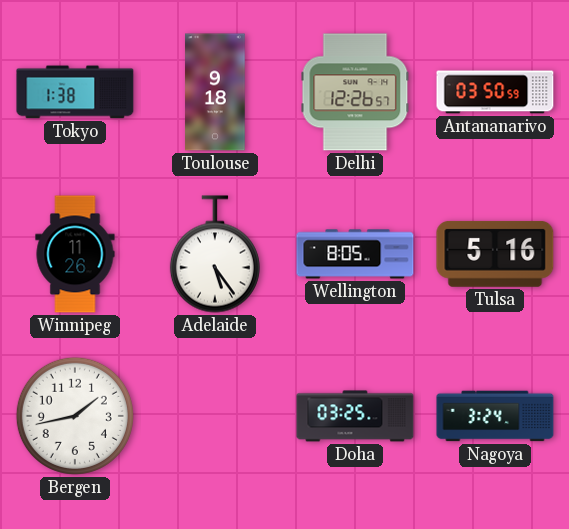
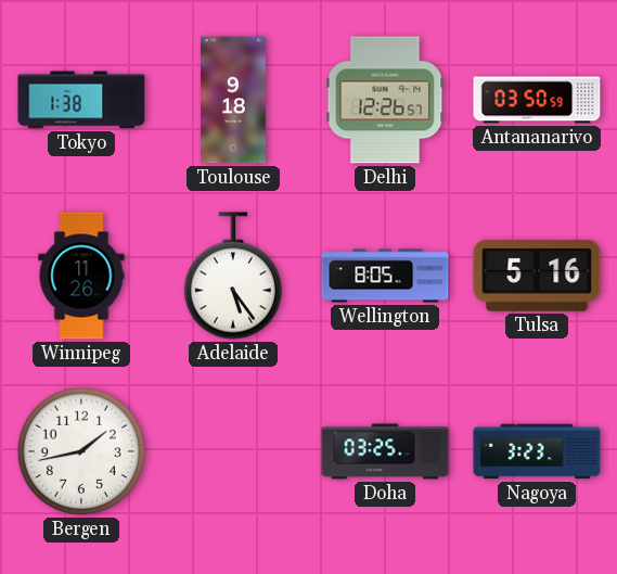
Nagoya: 3:24 -> 3:23 (537, 451)
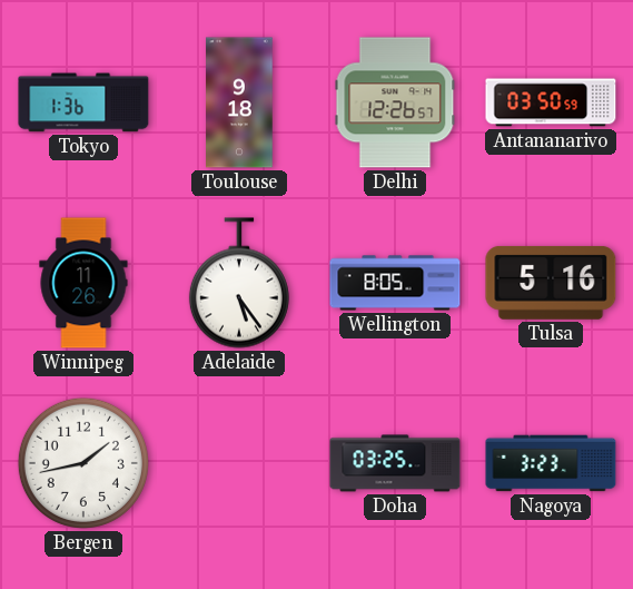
Tokyo: 1:38 -> 1:36 (83, 102)
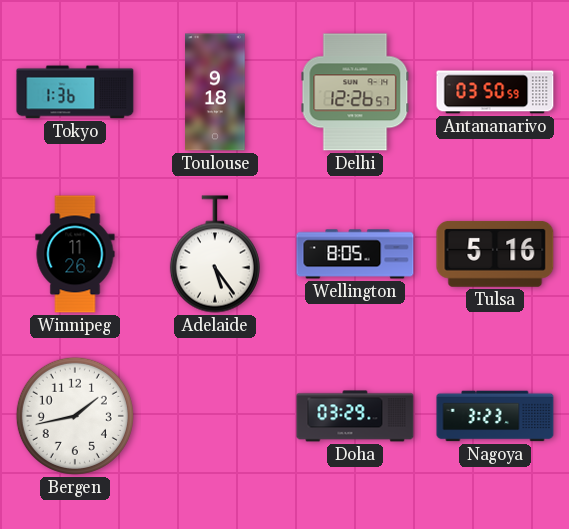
Doha: 03:25 -> 03:29 (355, 416)
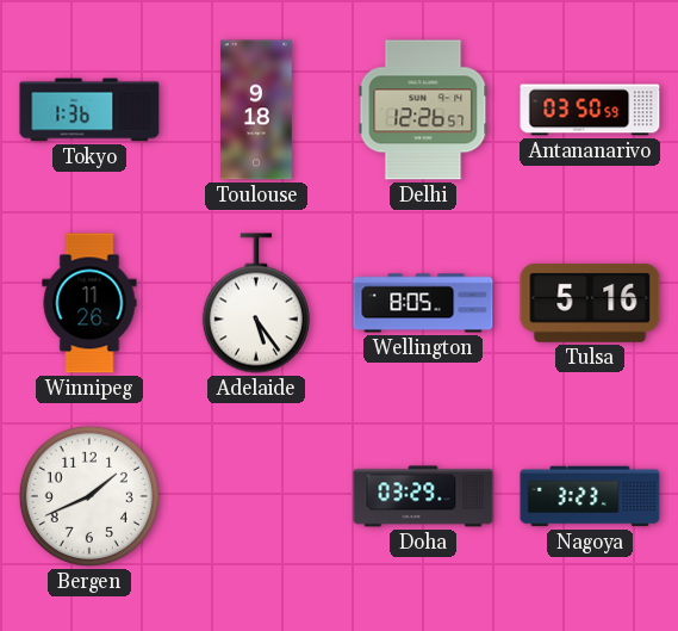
Bergen: 1:43 -> 1:41 (89, 496)
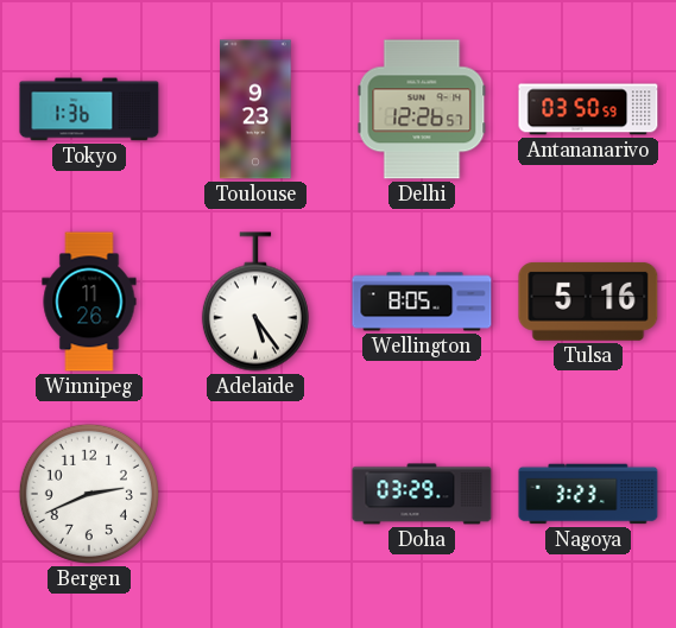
Toulouse: 9:18 -> 9:23 (255, 109)
Bergen: 1:41 -> 2:41 (89, 494)
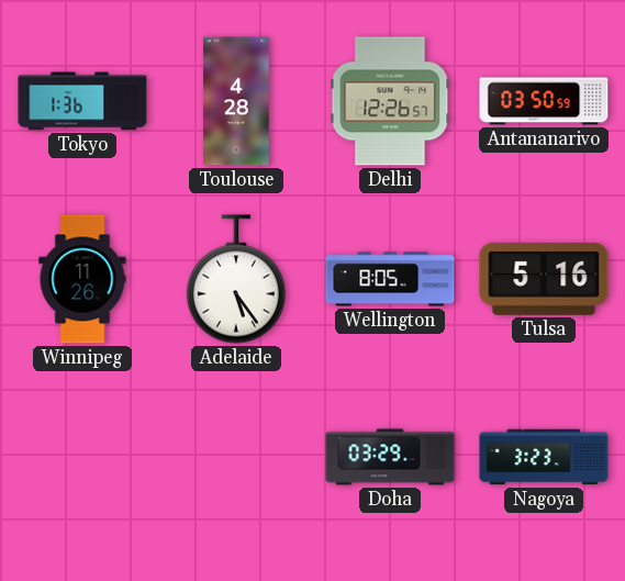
Toulouse: 9:23 -> 4:28 (236, 101)
Bergen: 2:41 -> none (89, 494)
